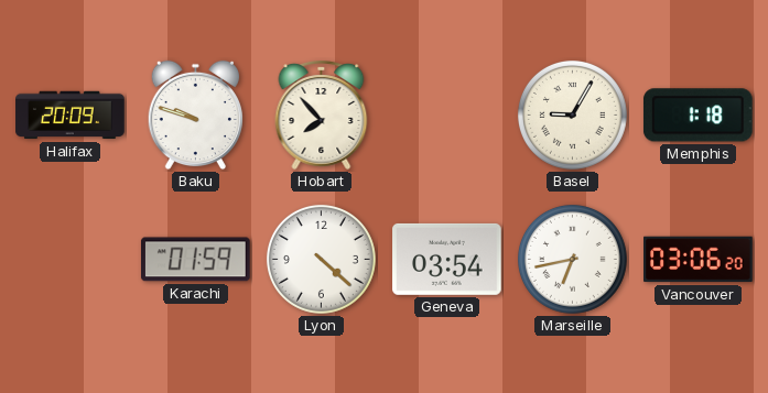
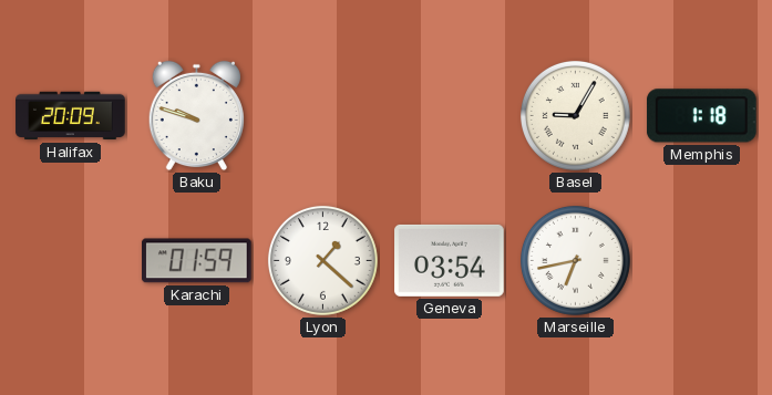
Hobart: 7:53 -> none (322, 114)
Lyon: 4:22 -> 1:22 (322, 260)
Vancouver: 03:06 -> none (699, 260)
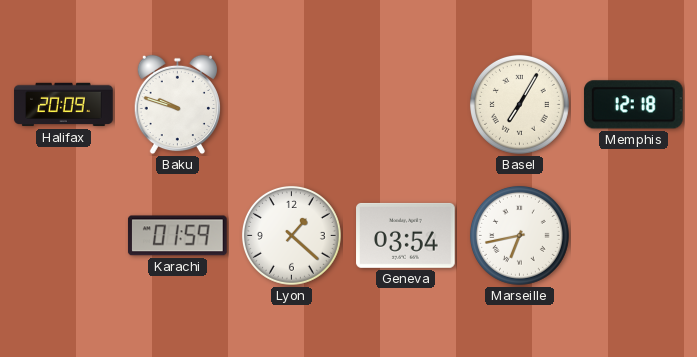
Basel: 9:05 -> 7:05 (519, 104)
Memphis: 1:18 -> 12:18 (633, 105)
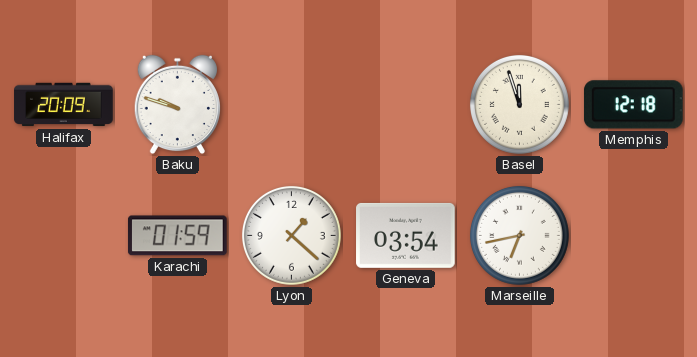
Basel: 7:05 -> 11:57 (519, 104)
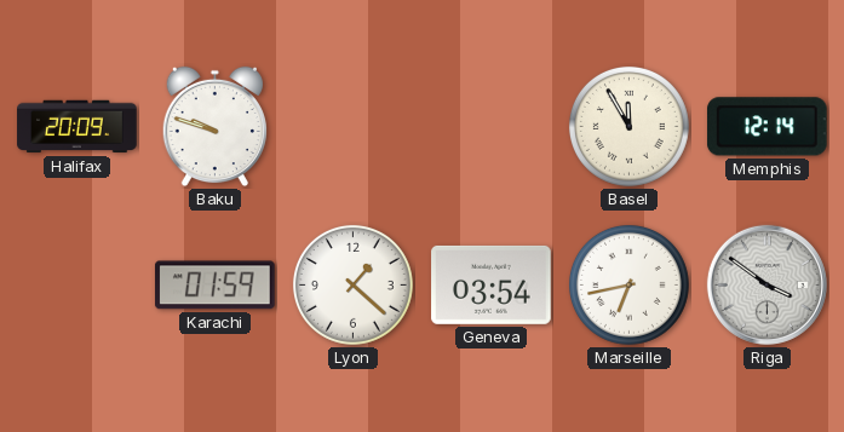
Basel: 11:57 -> 11:55 (628, 126)
Memphis: 12:18 -> 12:14 (767, 127)
Riga: none -> 3:51 (767, 284)
